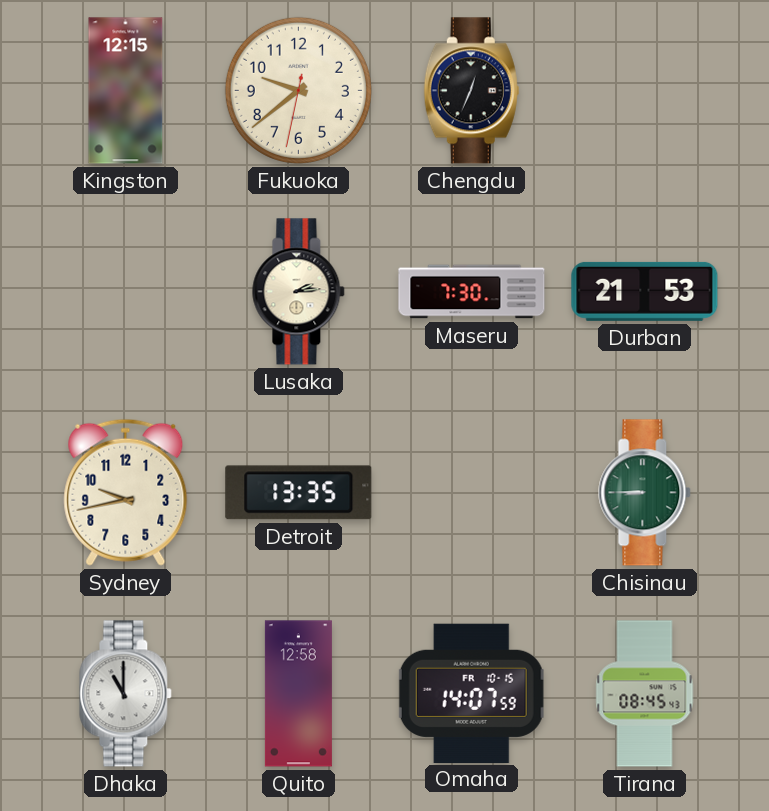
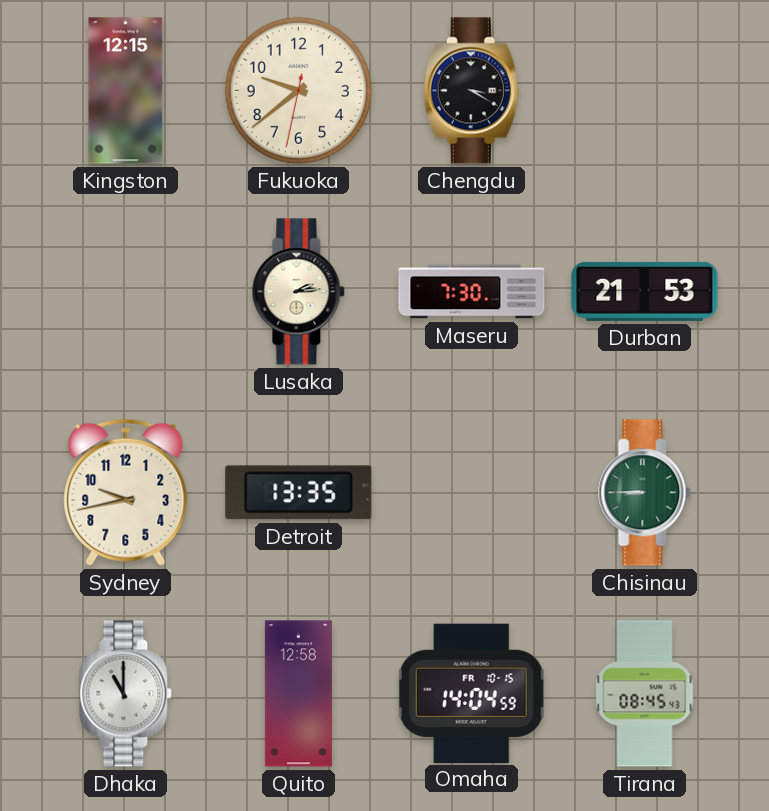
Chengdu: 12:34 -> 3:20 (471, 91)
Omaha: 14:07 -> 14:04 (471, 693)
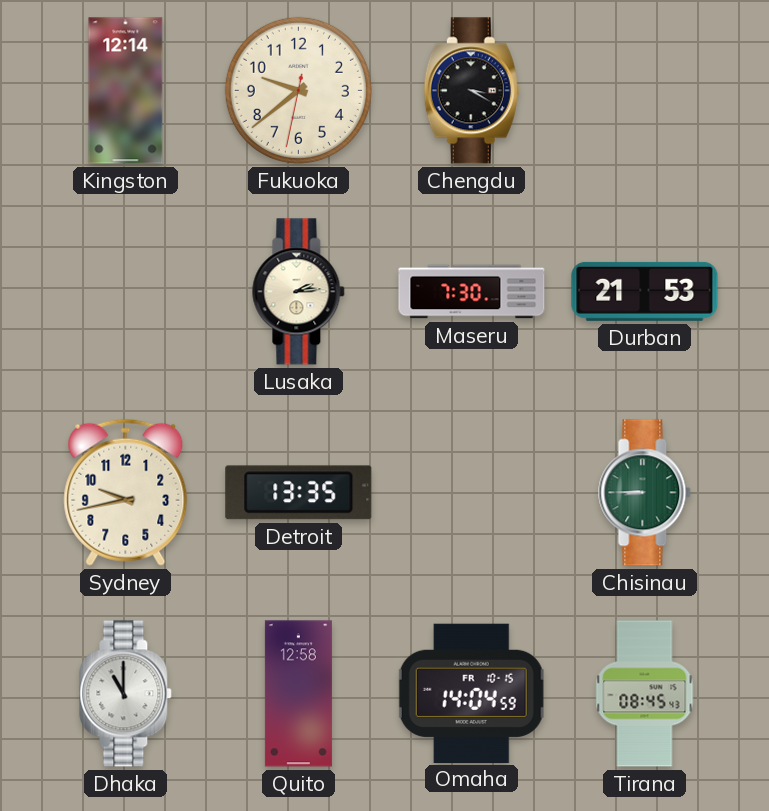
Kingston: 12:15 -> 12:14 (126, 91)
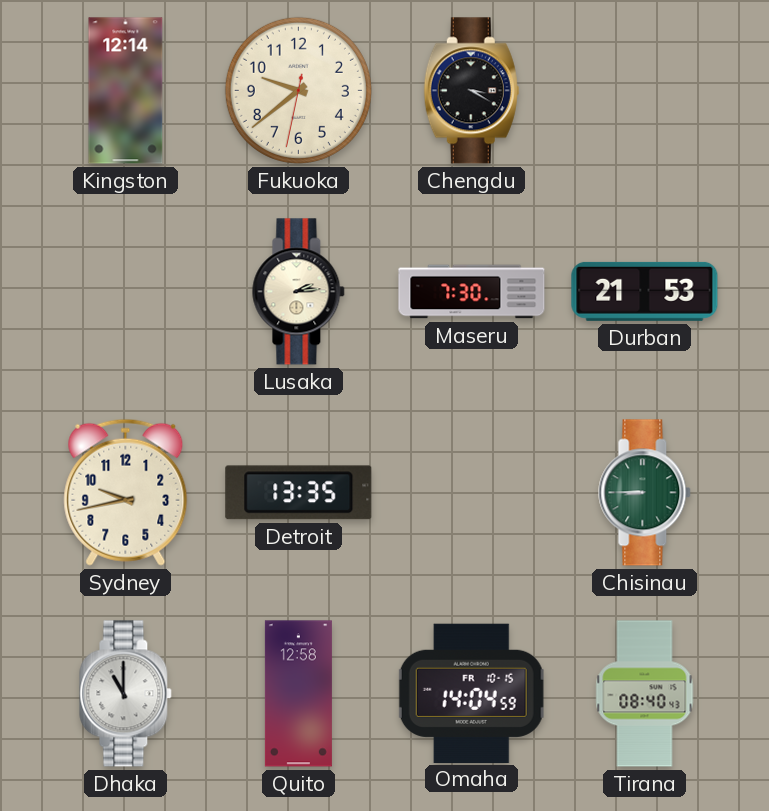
Tirana: 08:45 -> 08:40 (645, 694)
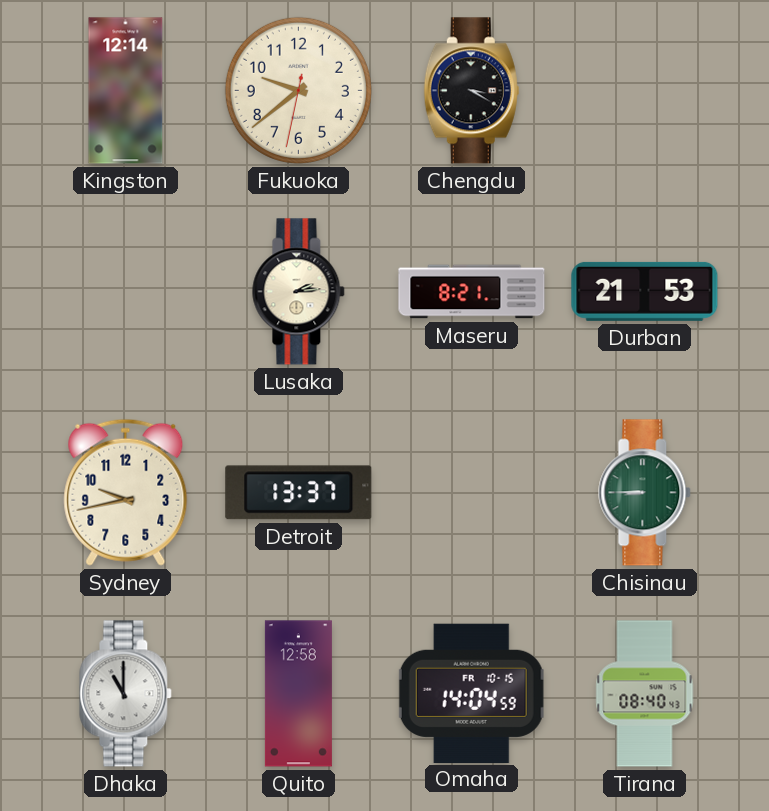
Maseru: 7:30 -> 8:21 (472, 292)
Detroit: 13:35 -> 13:37 (299, 493)
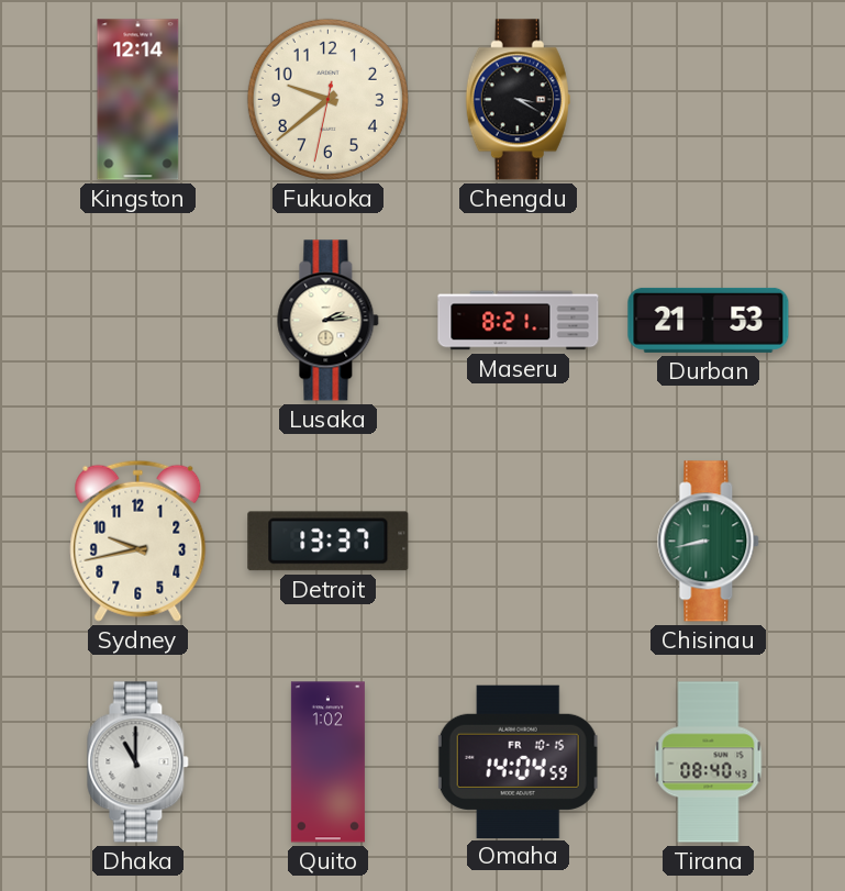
Chisinau: 8:45 -> 8:43 (709, 542)
Quito: 12:58 -> 1:02 (327, 762)
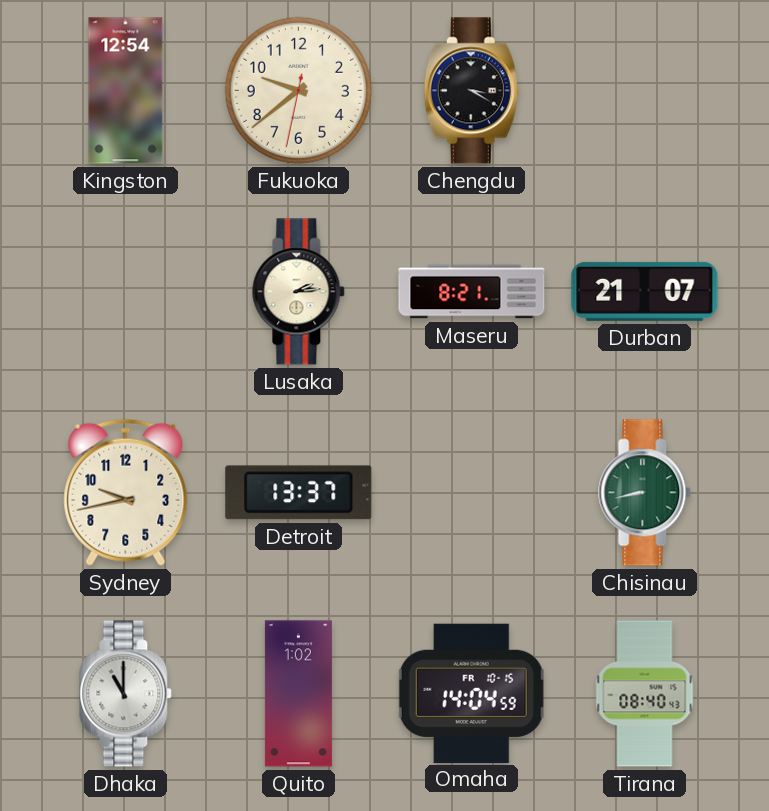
Kingston: 12:14 -> 12:54 (126, 91)
Durban: 21:53 -> 21:07 (645, 291)
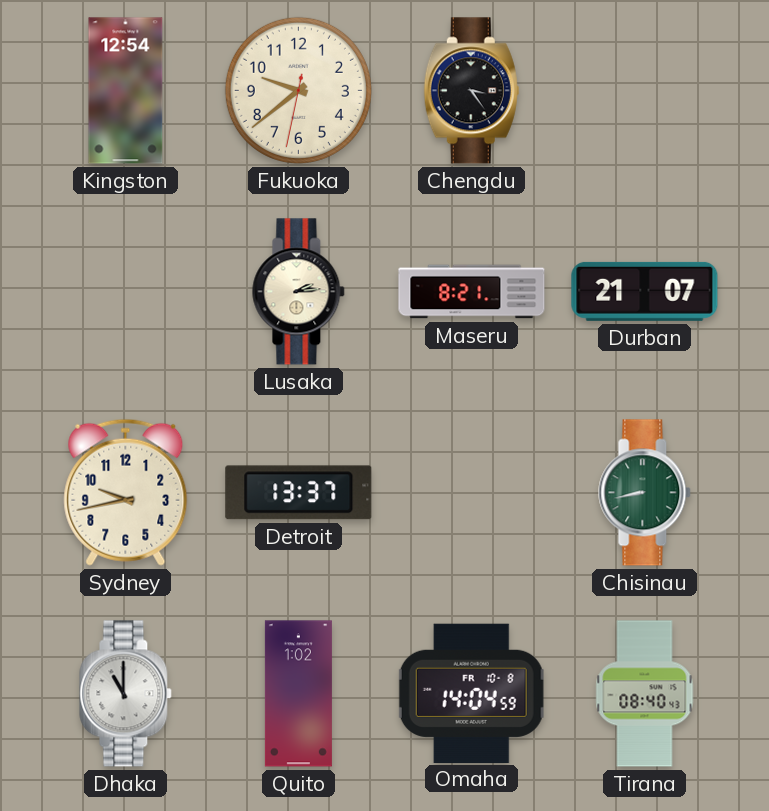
Chengdu: 3:20 -> 3:24 (471, 91)
Omaha date: FR 10-15 -> FR 10-8 (471, 693)
